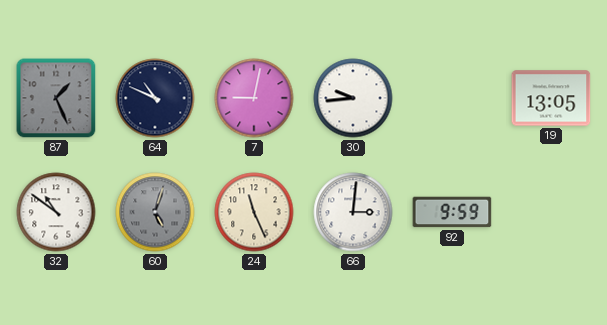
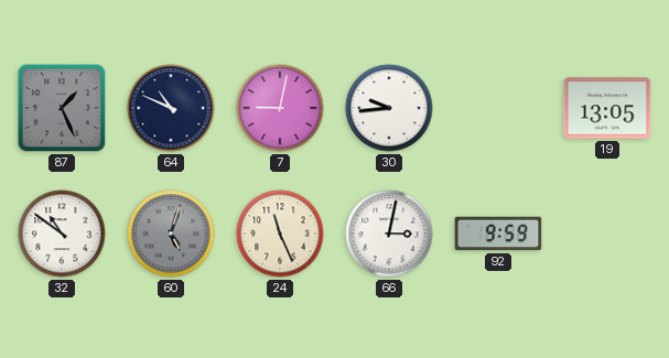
66: 3:01 -> 3:02 (389, 234)
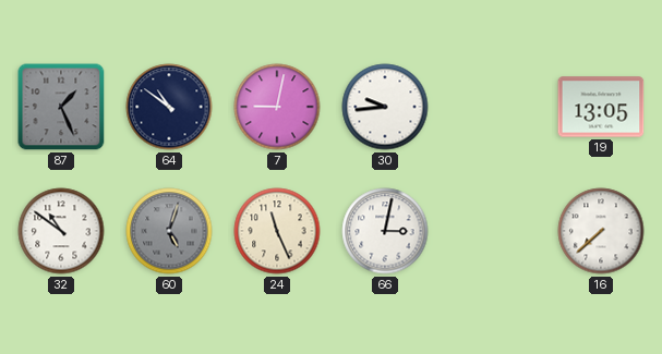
64: 10:49 -> 10:51 (169, 107)
92: 9:59 -> none (498, 234)
16: none -> 7:38 (601, 231)
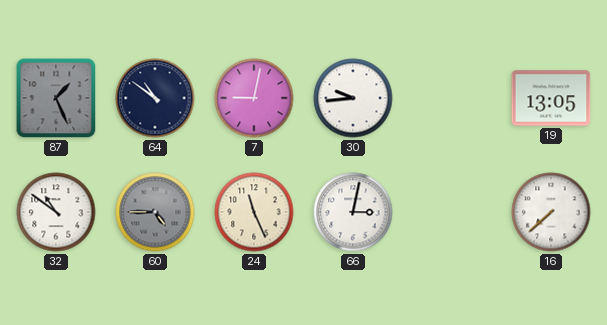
60: 5:03 -> 4:45 (155, 212)
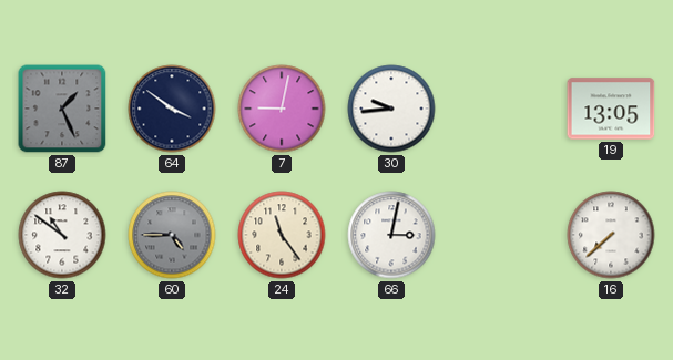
64: 10:51 -> 3:51 (172, 109)
24: 11:26 -> 11:24 (282, 235)
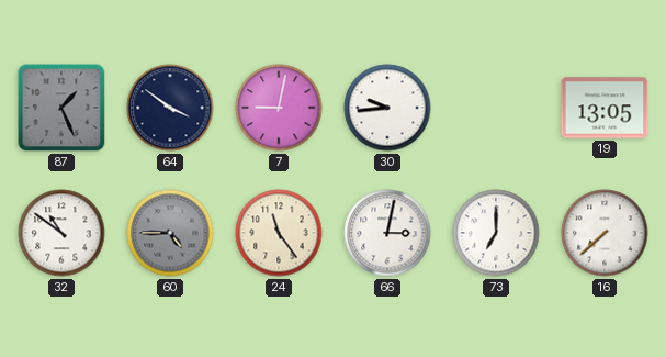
73: none -> 7:00 (496, 233)
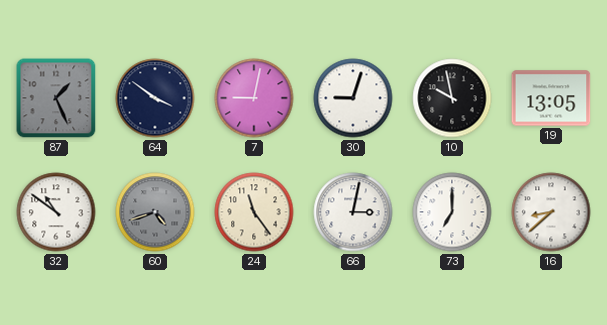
30: 9:44 -> 9:03 (353, 98)
10: none -> 9:58 (452, 98)
60: 4:45 -> 4:42 (155, 212)
16: 7:38 -> 8:38 (551, 212)
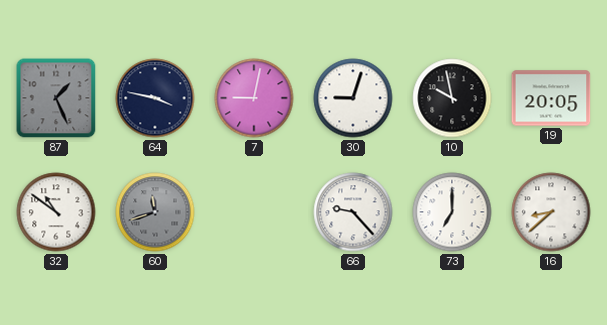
64: 3:51 -> 3:47 (155, 98)
19: 13:05 -> 20:05 (551, 98)
60: 4:42 -> 11:42 (155, 212)
24: 11:24 -> none (254, 212)
66: 3:02 -> 9:23 (353, 212)
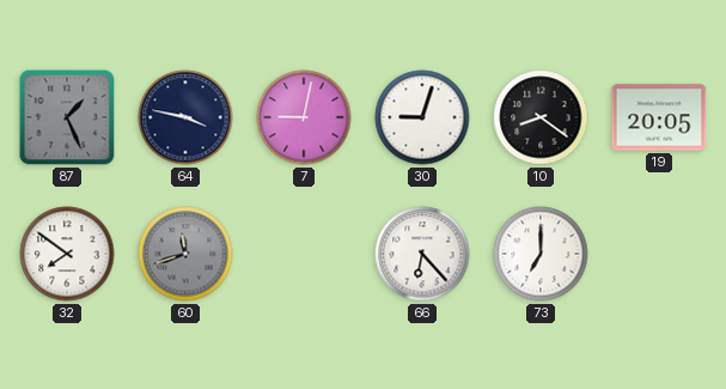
10: 9:58 -> 8:21 (541, 117)
32: 10:51 -> 7:51 (67, 254)
66: 9:23 -> 6:23 (422, 254)
16: 8:38 -> none (551, 212)
